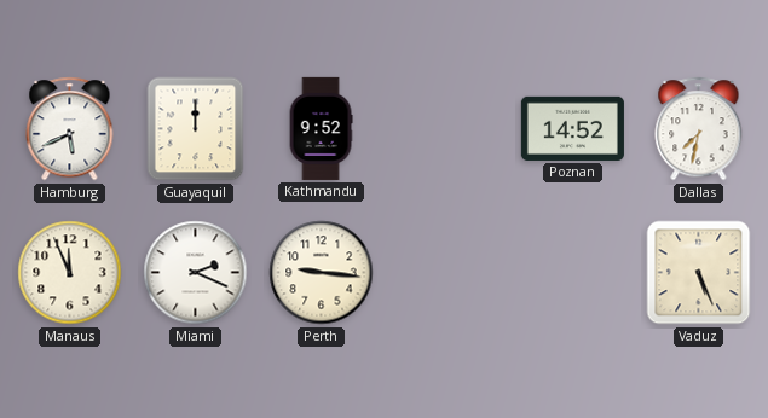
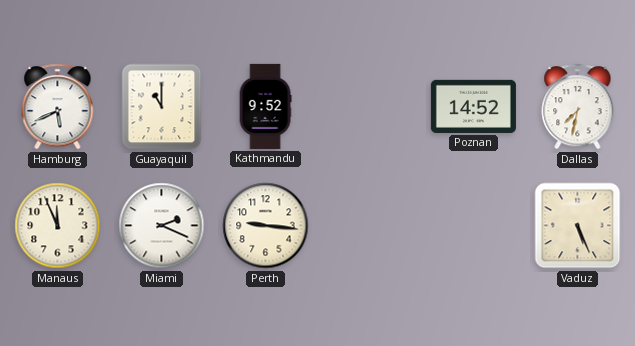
Guayaquil: 12:00 -> 11:00 (162, 107)
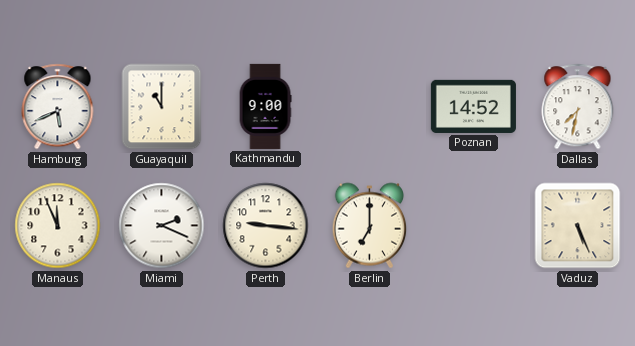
Kathmandu: 9:52 -> 9:00 (265, 106)
Berlin: none -> 7:00 (370, 226)
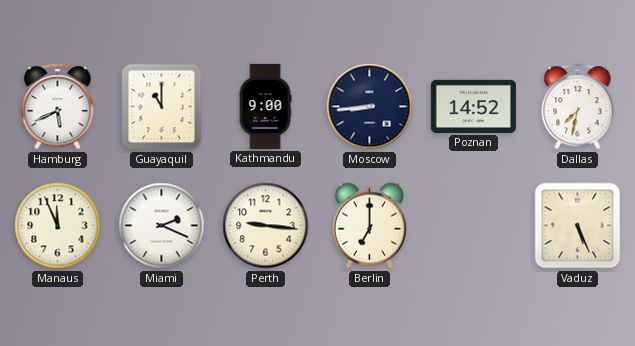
Moscow: none -> 8:44 (370, 107)
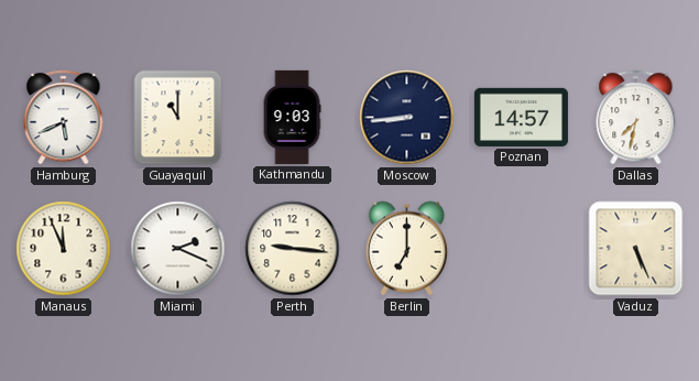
Kathmandu: 9:00 -> 9:03 (292, 117)
Poznan: 14:52 -> 14:57 (521, 117)
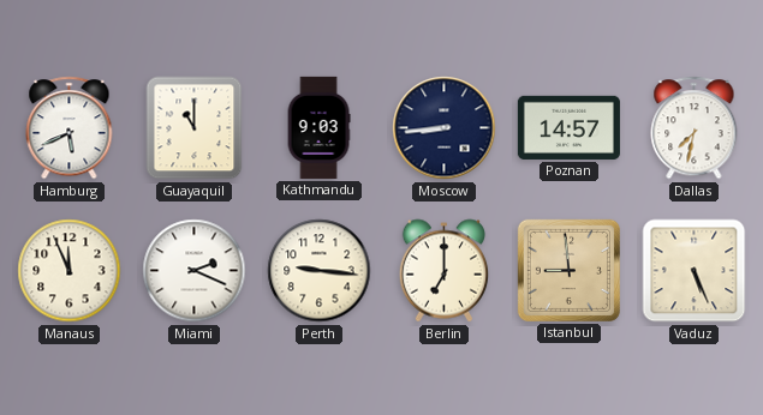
Istanbul: none -> 8:59 (568, 270)
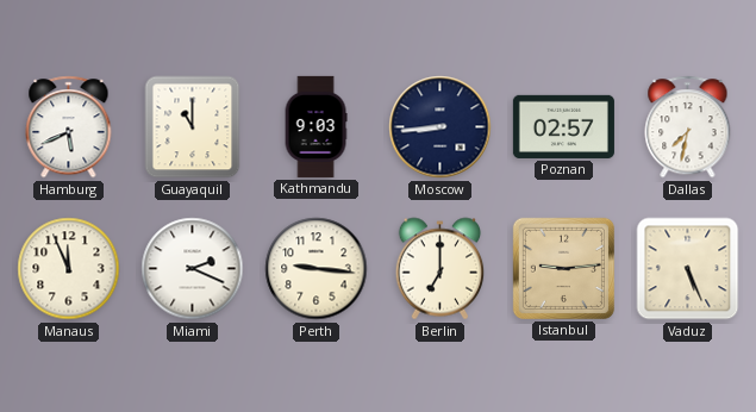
Poznan: 14:57 -> 02:57 (563, 126)
Istanbul: 8:59 -> 9:14 (563, 268)
